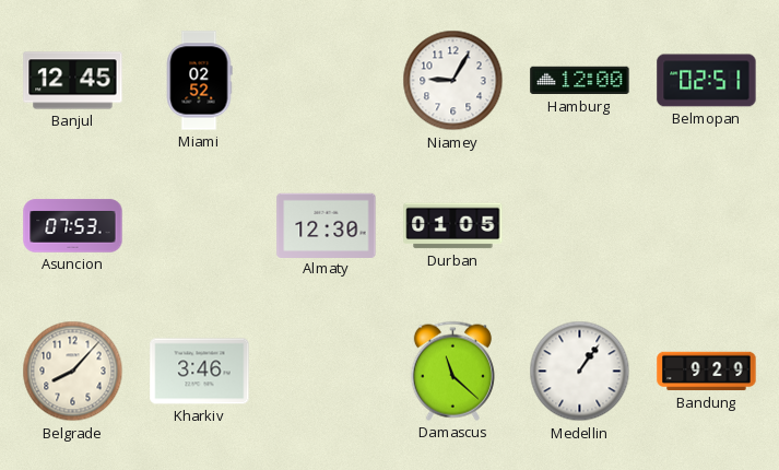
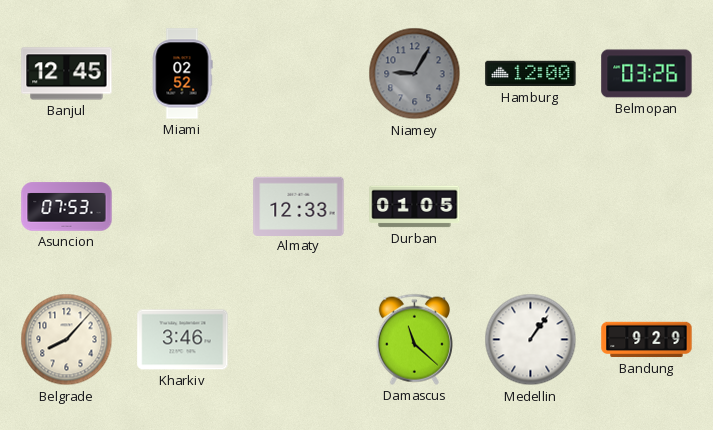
Niamey dial: white -> grey (415, 74)
Belmopan: 02:51 -> 03:26 (647, 74)
Almaty: 12:30 -> 12:33 (299, 206)
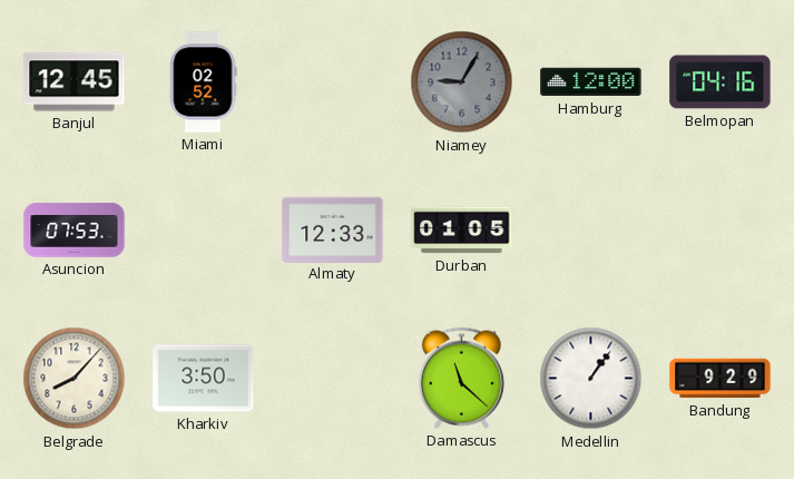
Belmopan: 03:26 -> 04:16 (721, 82)
Kharkiv: 3:46 -> 3:50 (204, 379)
